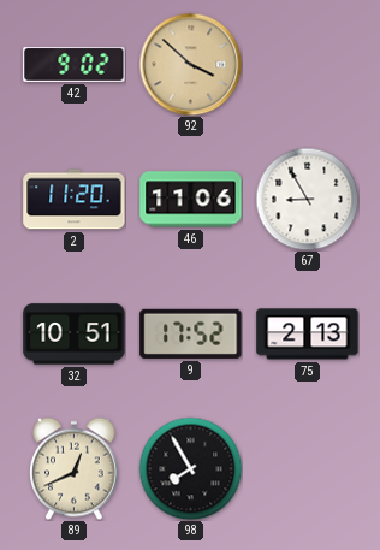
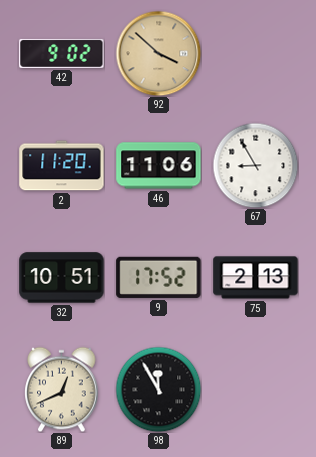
98: 7:55 -> 11:55 (158, 389)
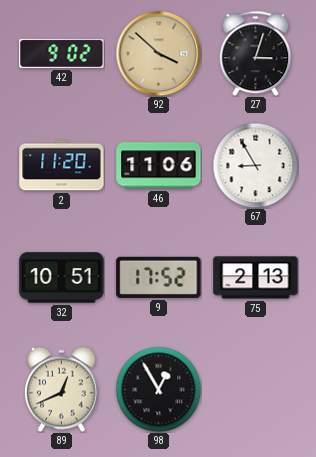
27: none -> 3:03 (256, 53)
98: 11:55 -> 12:55 (158, 389)
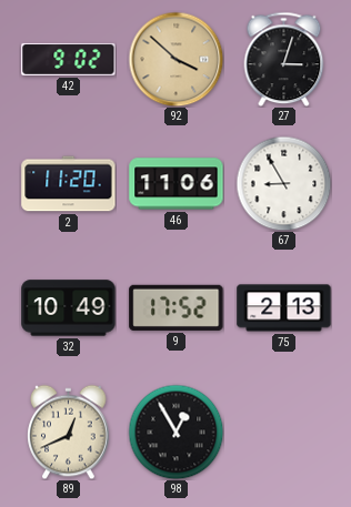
32: 10:51 -> 10:49 (69, 308)
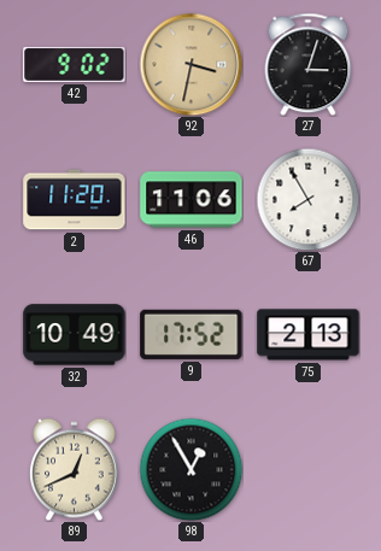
92: 3:52 -> 3:32 (190, 64)
67: 8:55 -> 7:55 (307, 199)
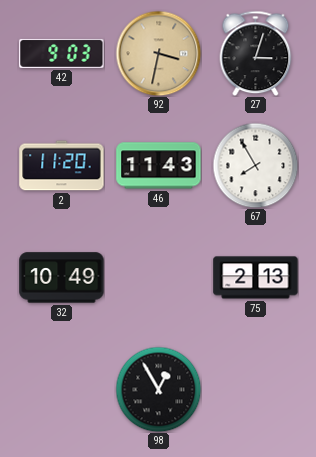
42: 9:02 -> 9:03 (62, 53)
46: 11:06 -> 11:43 (159, 166)
9: 17:52 -> none (192, 334)
89: 12:41 -> none (75, 469)
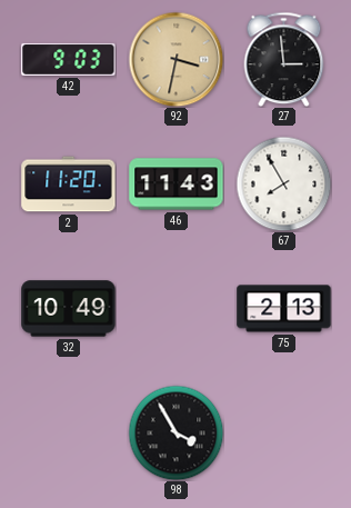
27: 3:03 -> 2:59 (284, 59)
98: 12:55 -> 3:55 (175, 432)
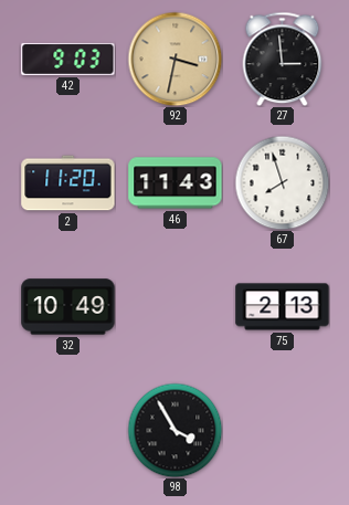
67: 7:55 -> 7:57 (282, 182)
